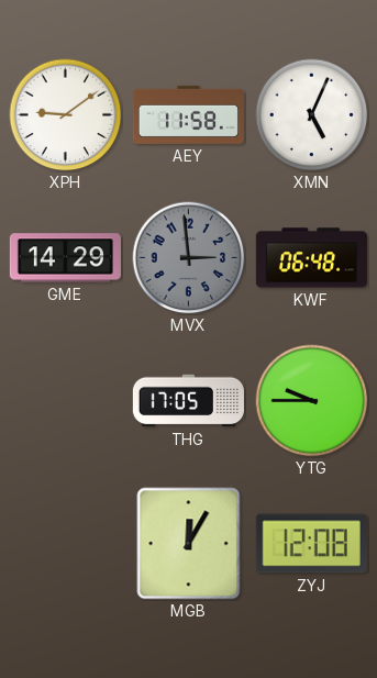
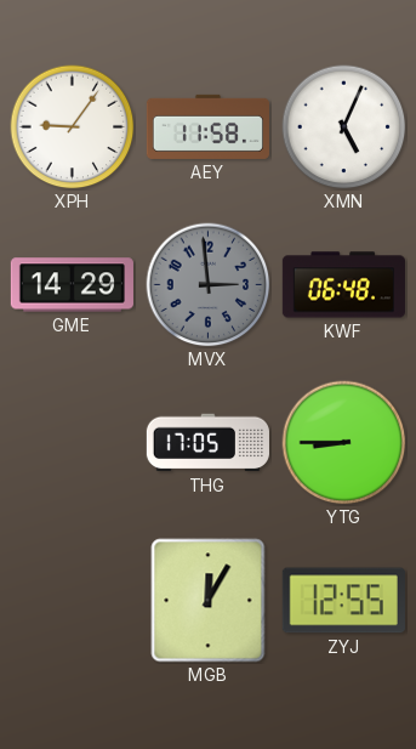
XPH: 9:09 -> 9:06 (73, 127)
YTG: 9:45 -> 8:45 (344, 443)
ZYJ: 12:08 -> 12:55 (343, 601)
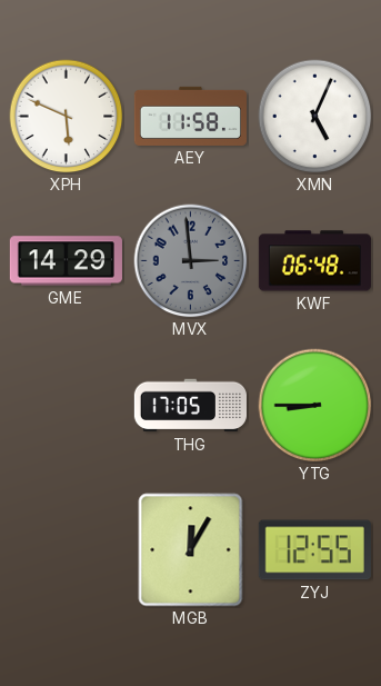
XPH: 9:06 -> 5:49 (67, 117)
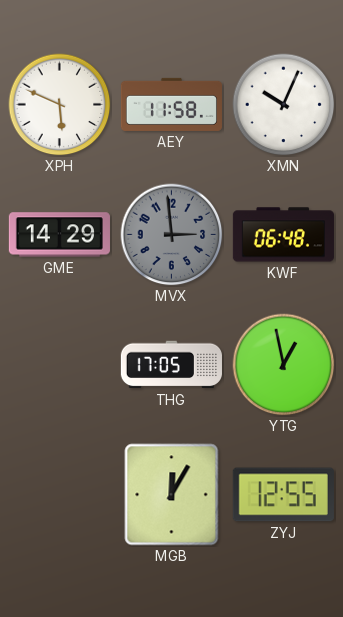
XMN: 5:04 -> 10:04 (284, 105)
YTG: 8:45 -> 12:58 (284, 365)
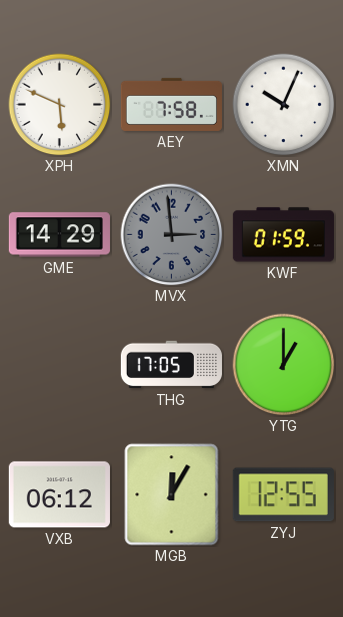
AEY: 11:58 -> 7:58 (171, 104)
KWF: 06:48 -> 01:59 (283, 235)
YTG: 12:58 -> 1:00 (284, 365)
VXB: none -> 06:12 (59, 495)
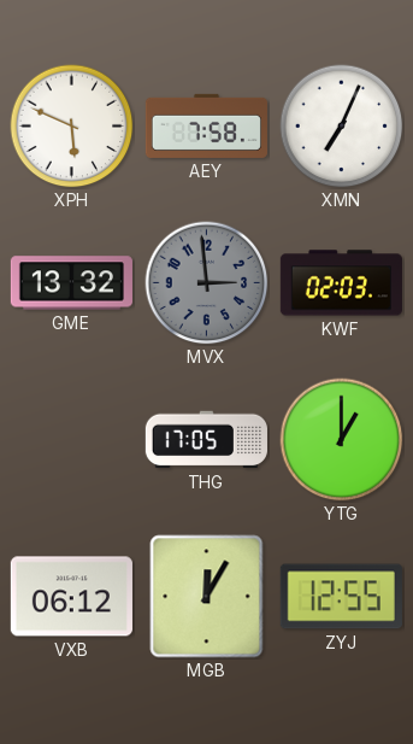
XMN: 10:04 -> 7:04 (342, 127)
GME: 14:29 -> 13:32 (71, 283)
KWF: 01:59 -> 02:03 (341, 283)
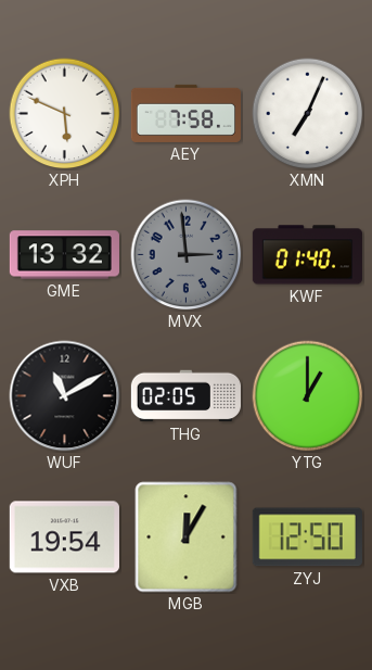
KWF: 02:03 -> 01:40 (307, 255)
WUF: none -> 11:10 (65, 396)
THG: 17:05 -> 02:05 (185, 396)
VXB: 06:12 -> 19:54 (64, 538)
ZYJ: 12:55 -> 12:50 (307, 538)
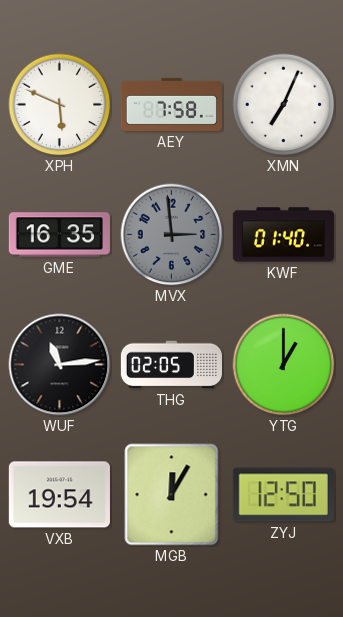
GME: 13:32 -> 16:35 (59, 235)
WUF: 11:10 -> 11:14 (60, 365)
